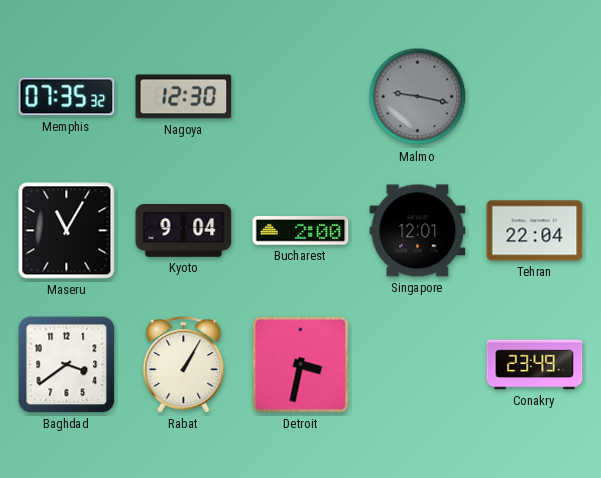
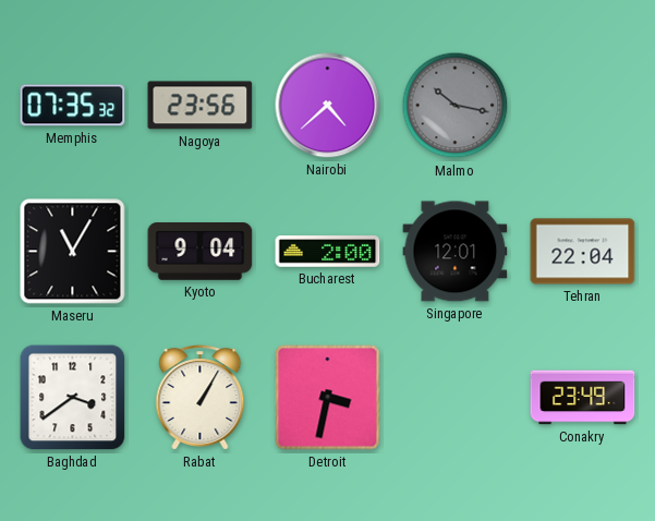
Nagoya: 12:30 -> 23:56 (201, 106)
Nairobi: none -> 4:38 (328, 106)
Malmo: 9:17 -> 10:17 (456, 106)
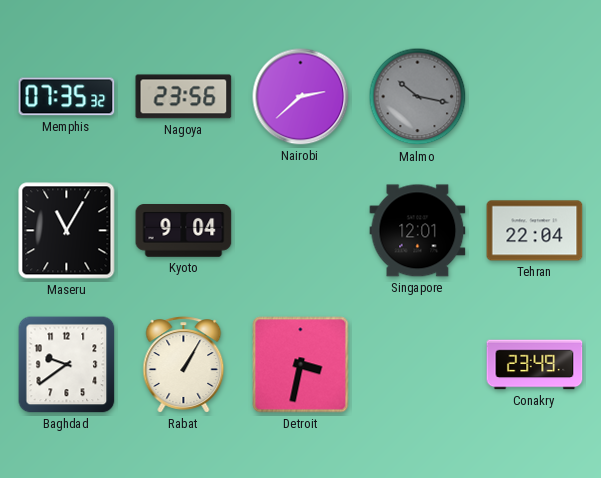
Nairobi: 4:38 -> 2:38 (301, 97)
Bucharest: 2:00 -> none (328, 252)
Baghdad: 3:39 -> 9:39 (67, 365)
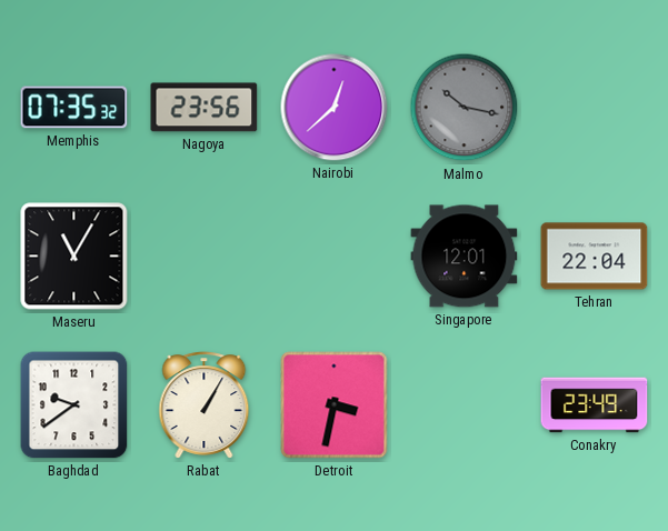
Nairobi: 2:38 -> 12:38 (335, 108)
Kyoto: 9:04 -> none (184, 231)
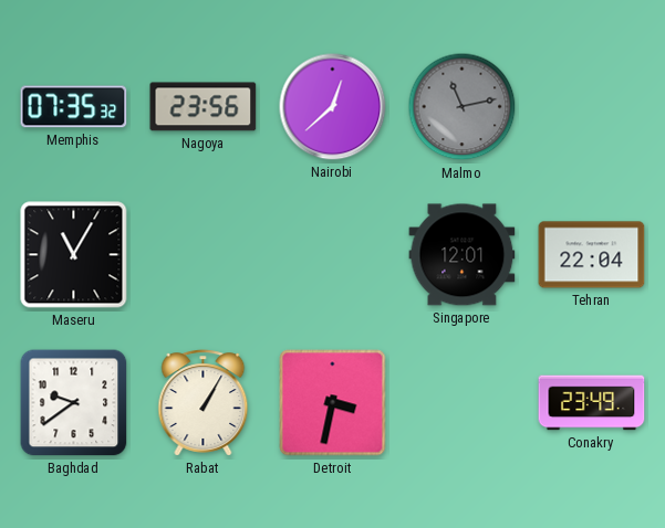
Malmo: 10:17 -> 11:13 (463, 107)
